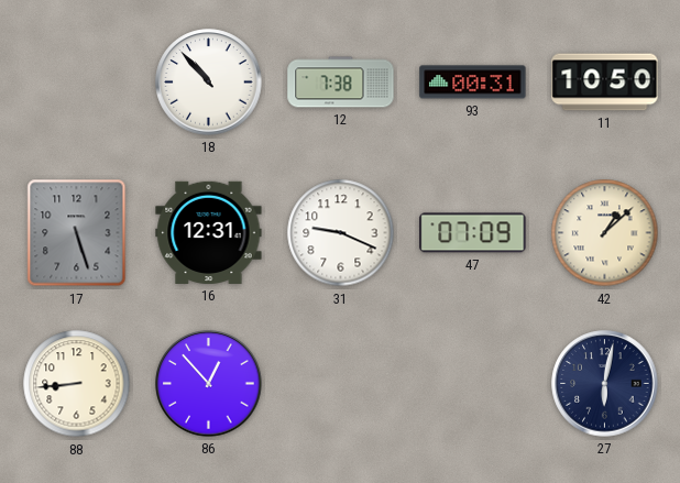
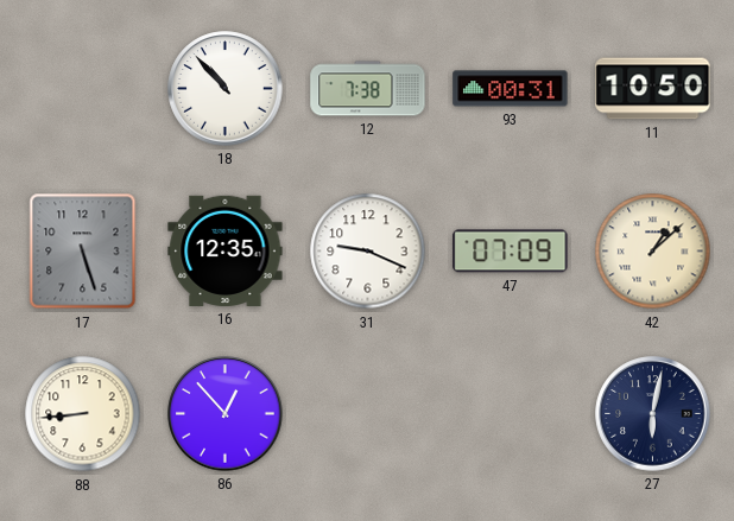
16: 12:31 -> 12:35 (226, 250)
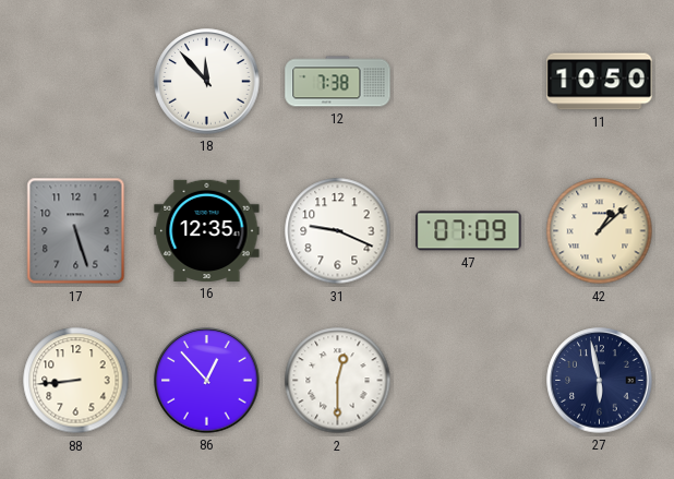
18: 10:53 -> 11:53 (207, 82)
93: 00:31 -> none (511, 89)
2: none -> 12:30 (338, 381)
27: 6:02 -> 5:58 (600, 381)
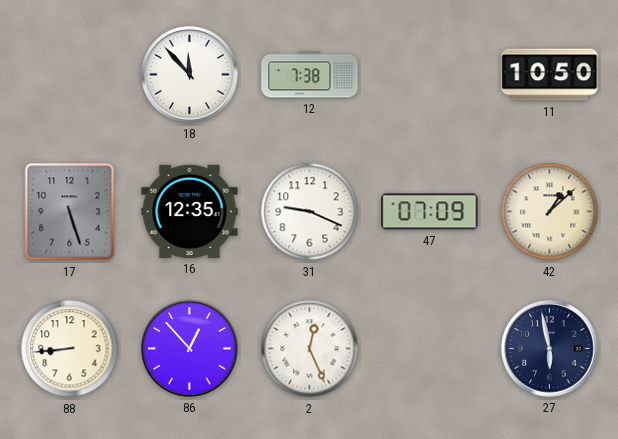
2: 12:30 -> 12:26 (310, 349)
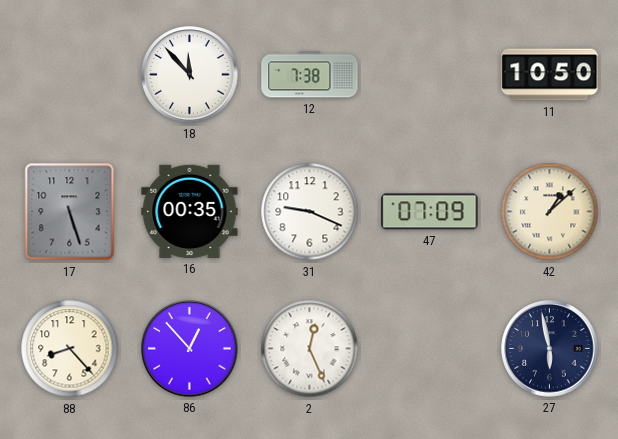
16: 12:35 -> 00:35 (190, 211)
88: 8:44 -> 8:23 (70, 349)
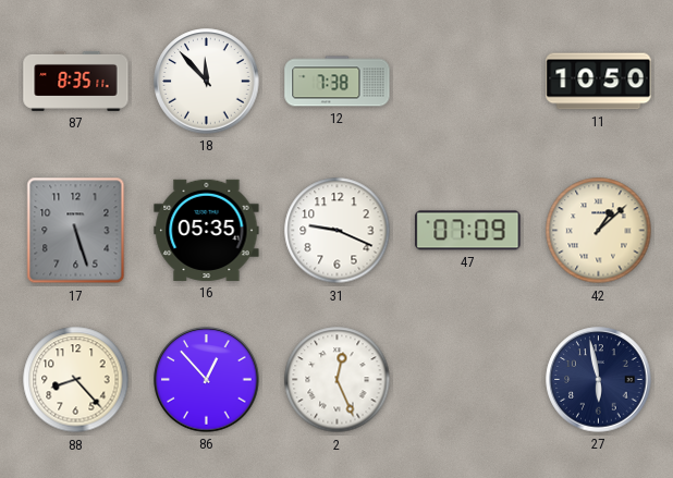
87: none -> 8:35 (76, 81)
16: 00:35 -> 05:35 (207, 230)
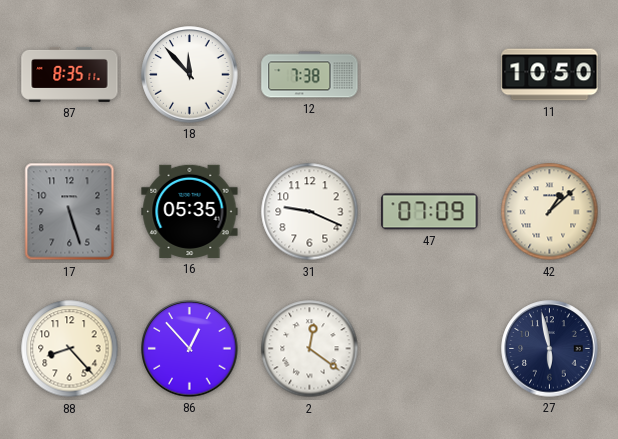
2: 12:26 -> 12:21 (310, 349)
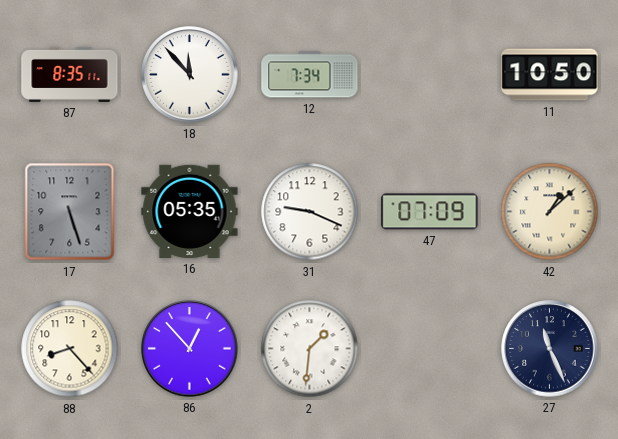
12: 7:38 -> 7:34 (310, 75)
2: 12:21 -> 1:31 (310, 349)
27: 5:58 -> 11:26 (550, 349)
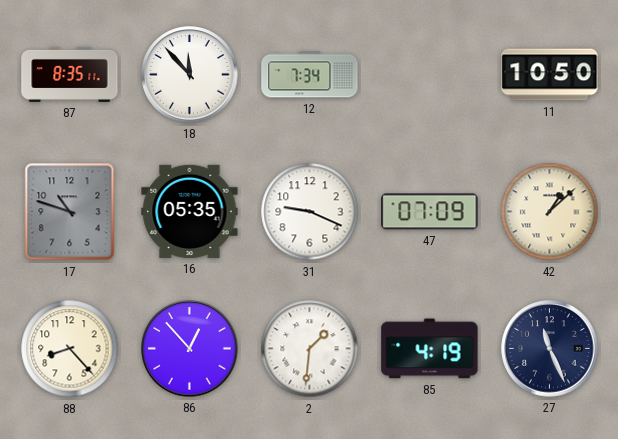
17: 5:27 -> 10:48 (70, 212)
85: none -> 4:19 (430, 349)
